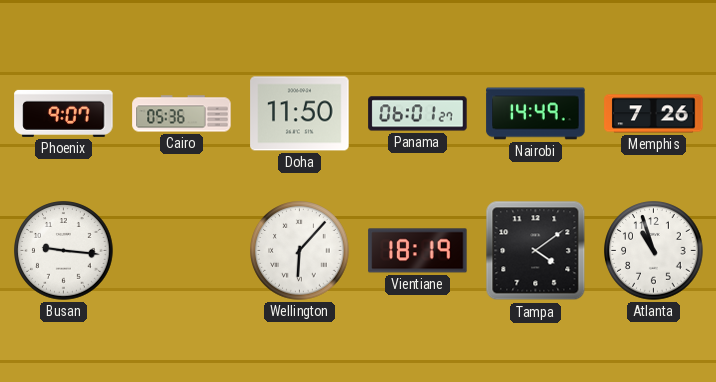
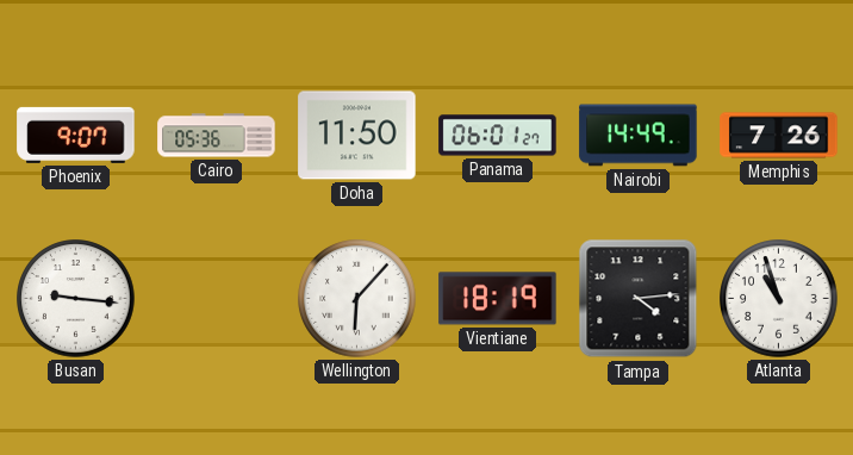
Tampa: 4:09 -> 4:14 (639, 299)
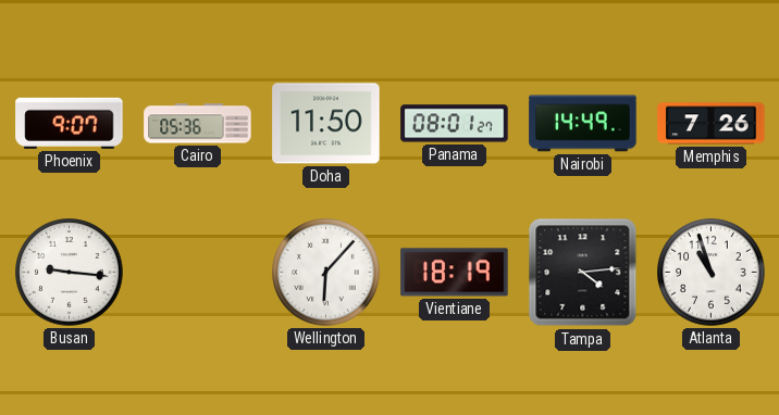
Panama: 06:01 -> 08:01 (455, 124)
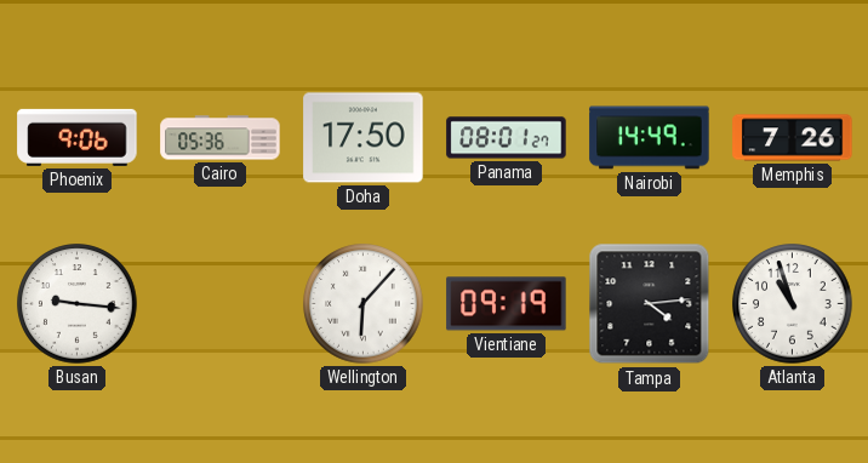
Phoenix: 9:07 -> 9:06 (78, 137)
Doha: 11:50 -> 17:50 (364, 138)
Vientiane: 18:19 -> 09:19 (507, 304)
